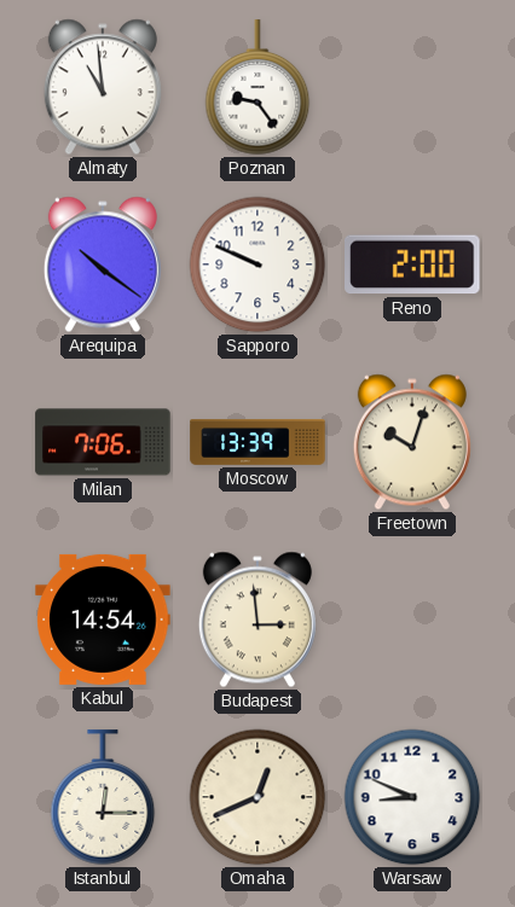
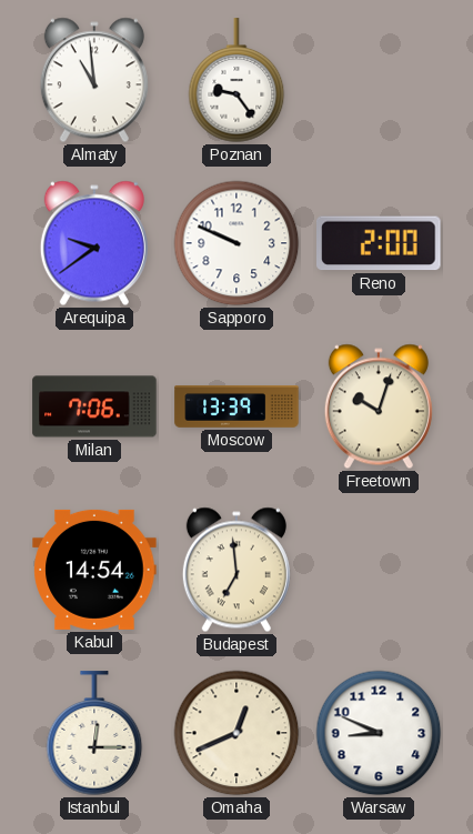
Arequipa: 10:21 -> 9:39 (94, 243)
Budapest: 2:59 -> 6:59 (236, 570)
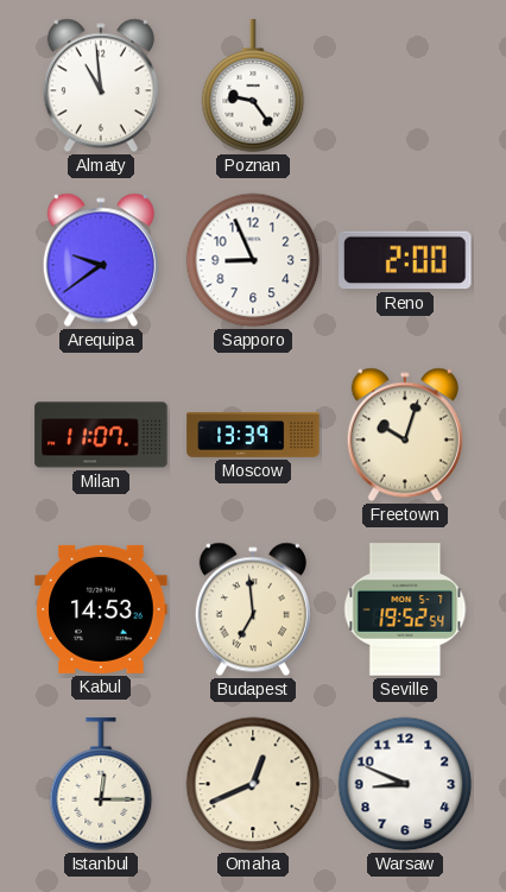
Sapporo: 9:49 -> 8:56 (253, 260)
Milan: 7:06 -> 11:07 (101, 435)
Kabul: 14:54 -> 14:53 (101, 609)
Seville: none -> 19:52 (405, 609)
